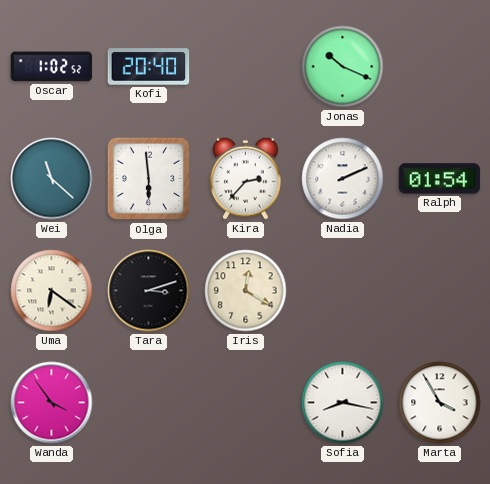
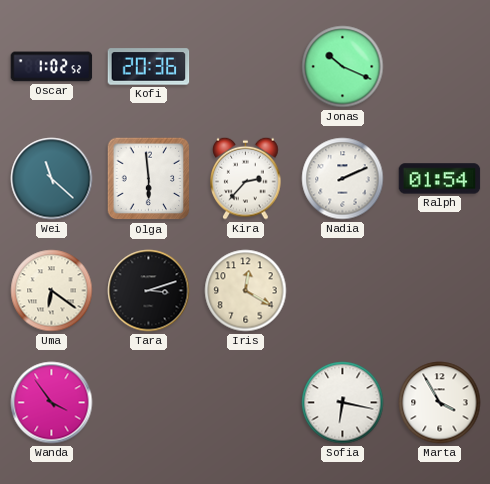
Kofi: 20:40 -> 20:36 (149, 67)
Sofia: 8:17 -> 6:17 (343, 403)
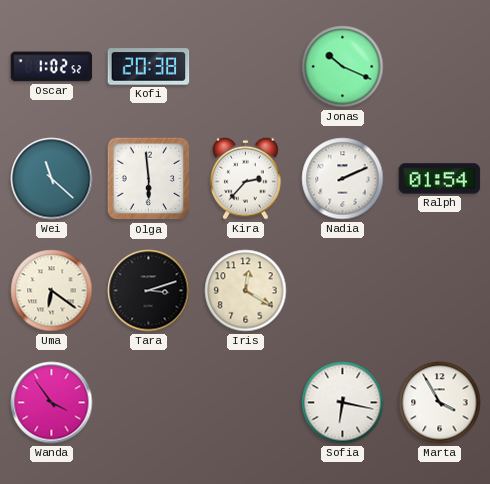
Kofi: 20:36 -> 20:38 (149, 67)
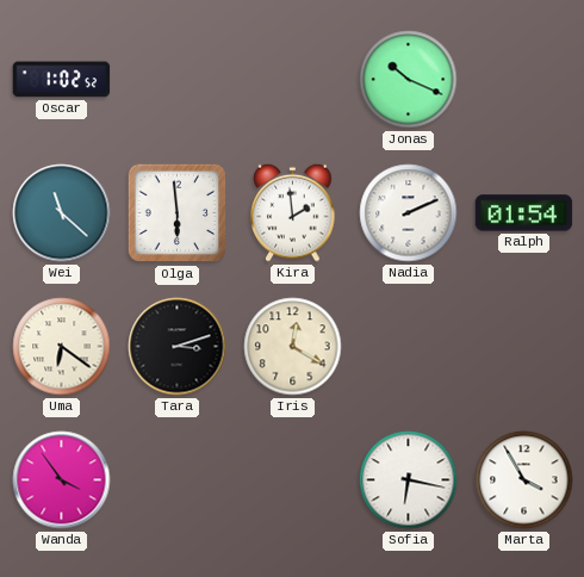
Kofi: 20:38 -> none (149, 67)
Kira: 2:37 -> 1:59 (293, 212)
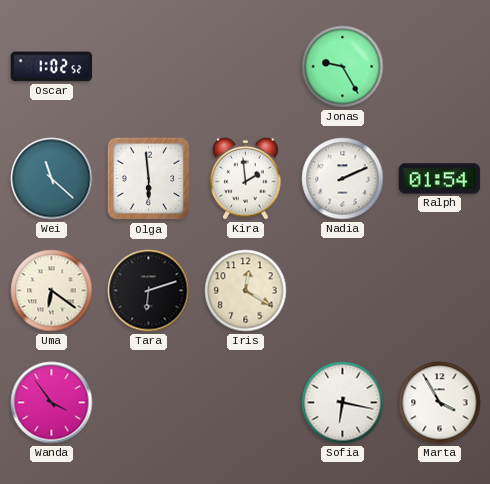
Jonas: 10:19 -> 9:25 (343, 67)
Tara: 3:12 -> 6:12 (149, 291)
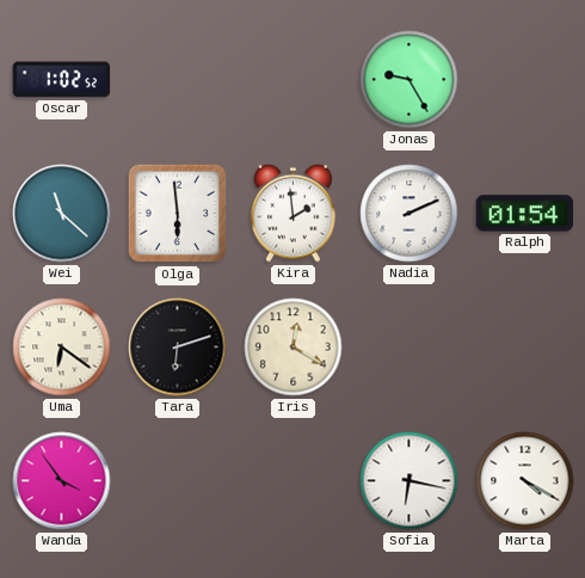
Marta: 3:55 -> 4:20 (525, 481)
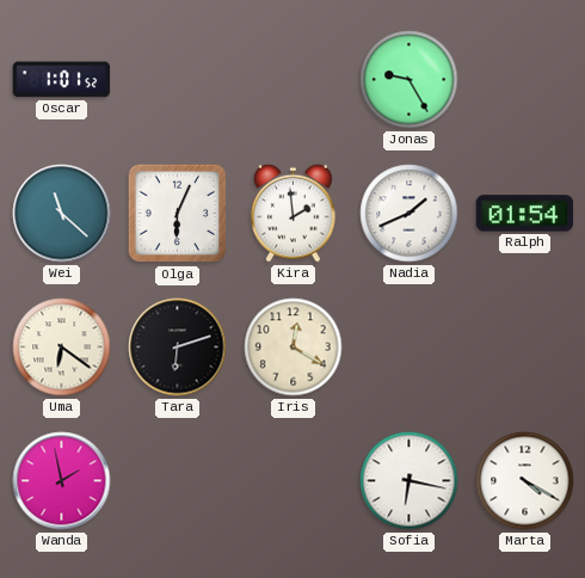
Oscar: 1:02 -> 1:01 (62, 80)
Olga: 5:59 -> 6:04 (178, 214)
Nadia: 2:11 -> 1:41 (410, 214)
Wanda: 3:54 -> 1:58 (62, 481)
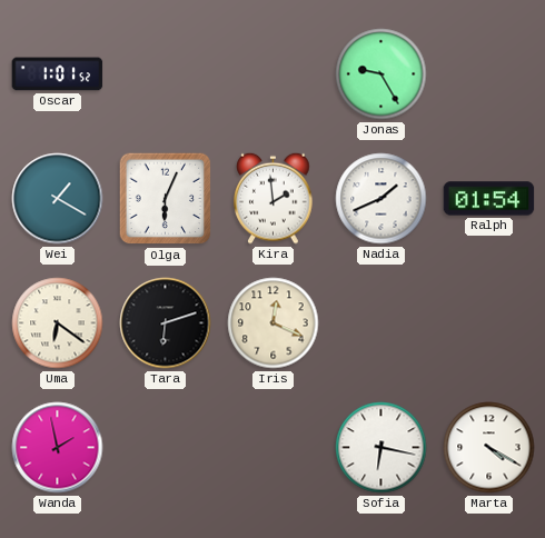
Wei: 11:22 -> 1:20 (58, 199)
Iris: 12:20 -> 12:19 (274, 323)
